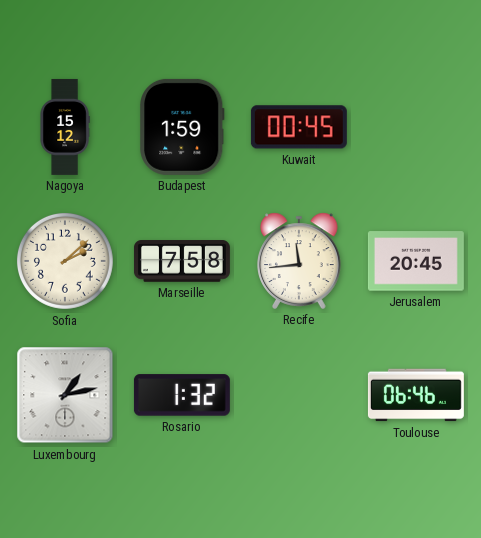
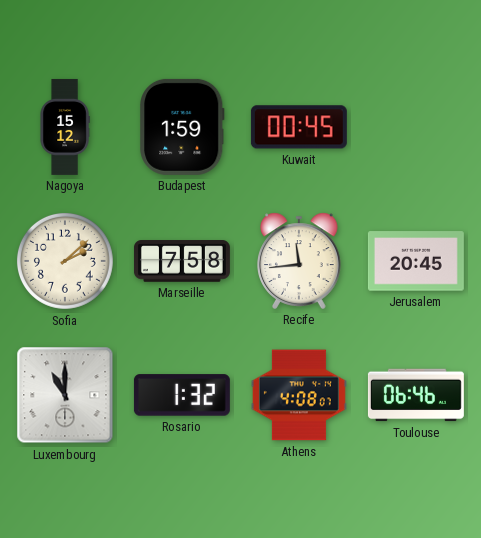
Luxembourg: 1:13 -> 11:00 (65, 395)
Athens: none -> 4:08 (299, 395)
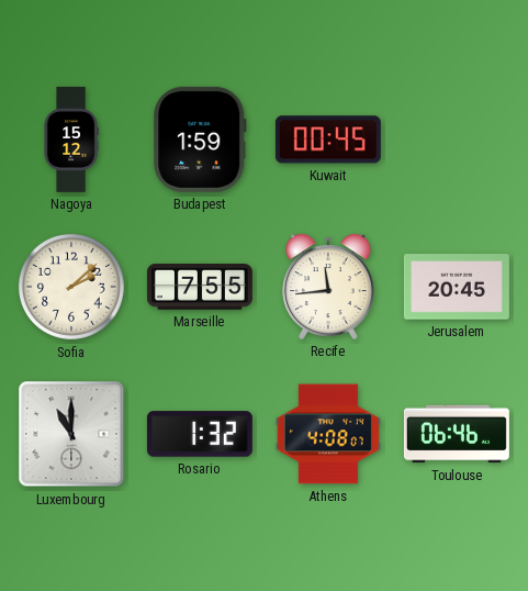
Marseille: 7:58 -> 7:55 (200, 287)
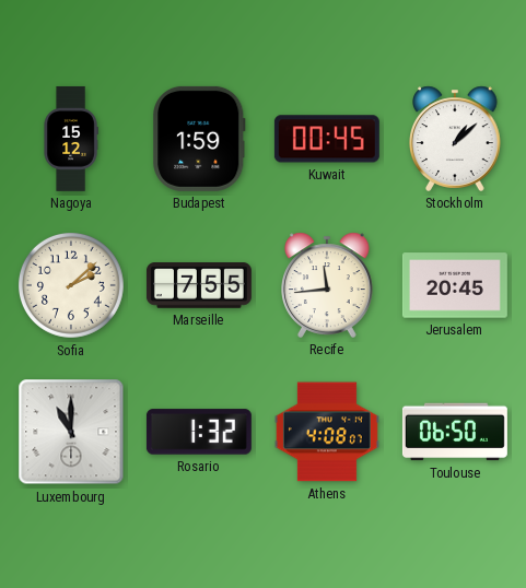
Stockholm: none -> 1:08 (456, 139)
Toulouse: 06:46 -> 06:50 (455, 432)
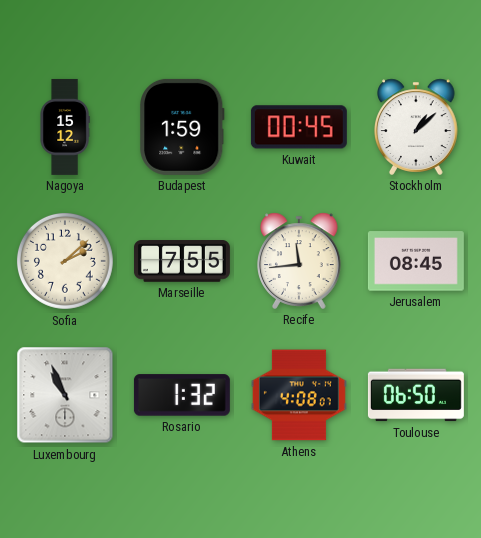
Jerusalem: 20:45 -> 08:45 (416, 261)
Luxembourg: 11:00 -> 10:56 (65, 395)
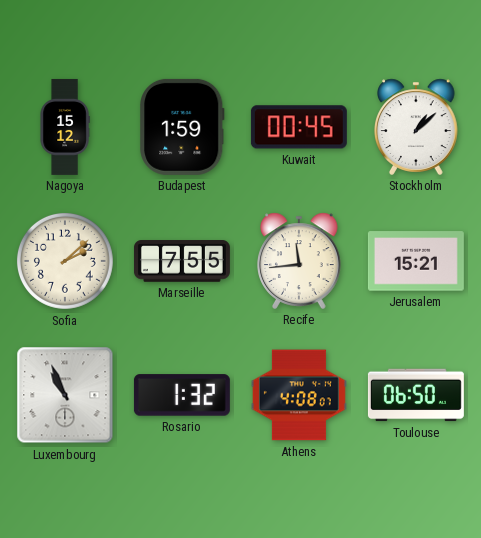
Jerusalem: 08:45 -> 15:21 (416, 261)
